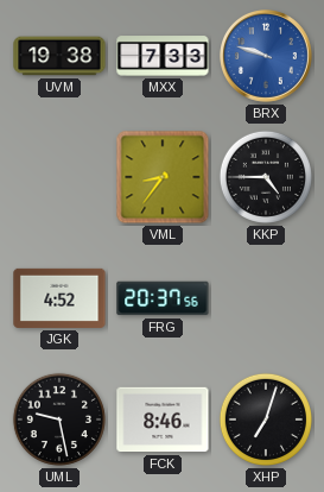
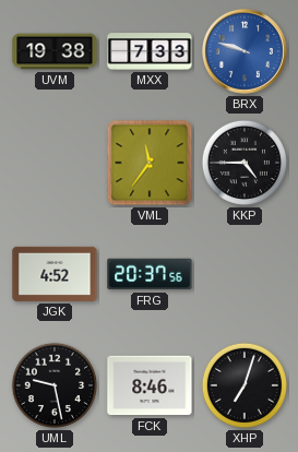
VML: 8:36 -> 11:36 (150, 163)
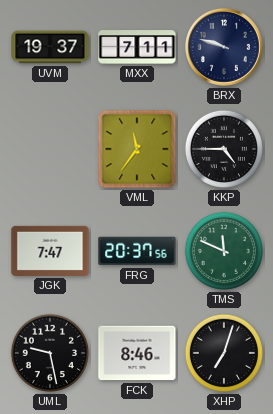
UVM: 19:38 -> 19:37 (50, 47)
MXX: 7:33 -> 7:11 (137, 47)
BRX dial: blue -> navy (225, 48)
JGK: 4:52 -> 7:47 (50, 251)
TMS: none -> 11:49 (224, 251)
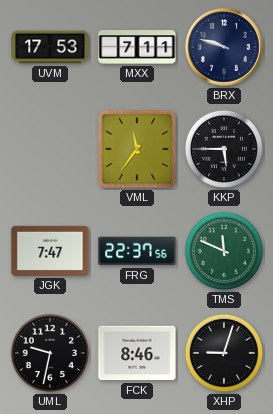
UVM: 19:37 -> 17:53 (50, 47)
KKP: 4:45 -> 5:45 (224, 149)
FRG: 20:37 -> 22:37 (137, 251)
UML: 9:28 -> 9:32 (50, 353)
XHP: 7:03 -> 9:03 (224, 353)
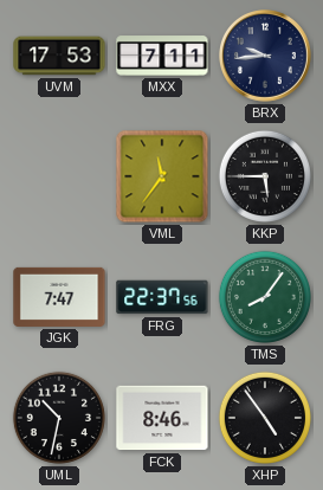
BRX: 9:48 -> 9:44 (266, 57)
TMS: 11:49 -> 8:06 (265, 297)
UML: 9:32 -> 10:32 (59, 418)
XHP: 9:03 -> 4:54 (265, 418)
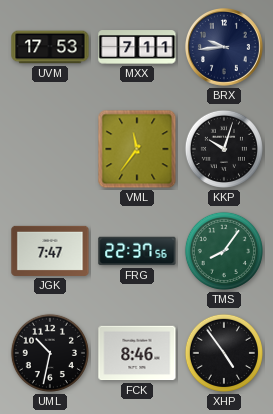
KKP: 5:45 -> 10:03 (224, 149)
